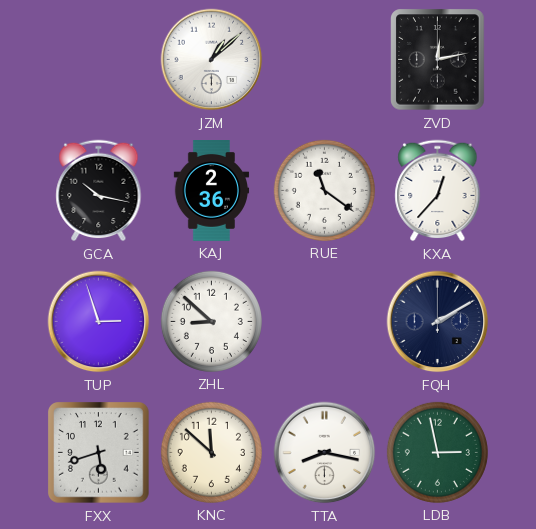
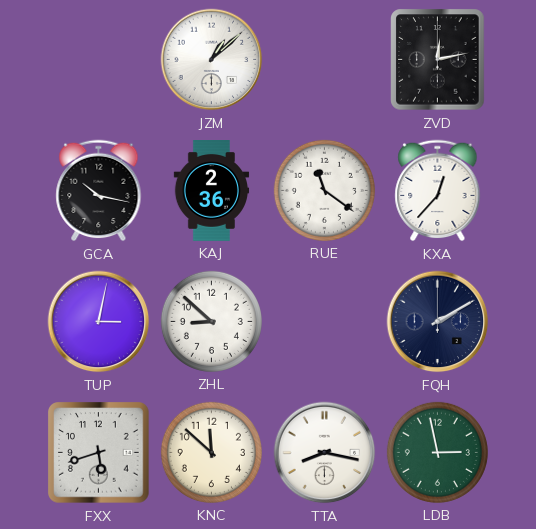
TUP: 2:57 -> 3:02 (99, 322)
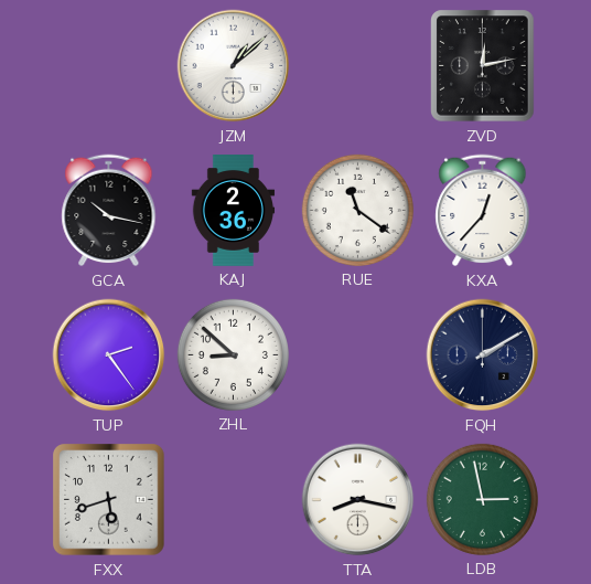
TUP: 3:02 -> 2:24 (109, 355)
KNC: 11:52 -> none (211, 452)
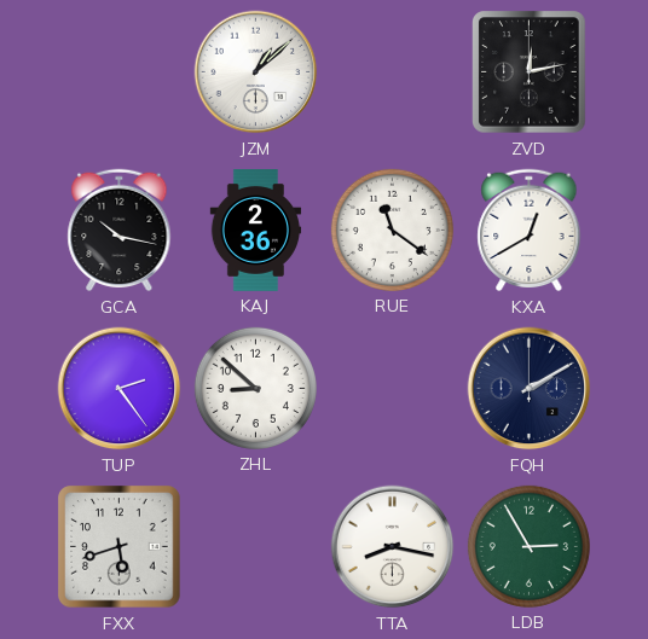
KXA: 12:37 -> 12:40 (530, 231)
LDB: 2:58 -> 2:55 (528, 546)
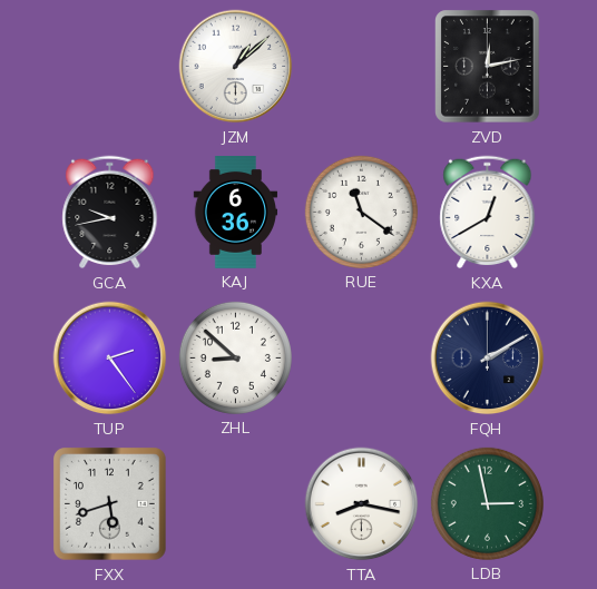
GCA: 10:17 -> 9:43 (110, 213)
KAJ: 2:36 -> 6:36 (236, 213)
LDB: 2:55 -> 2:58 (487, 503)
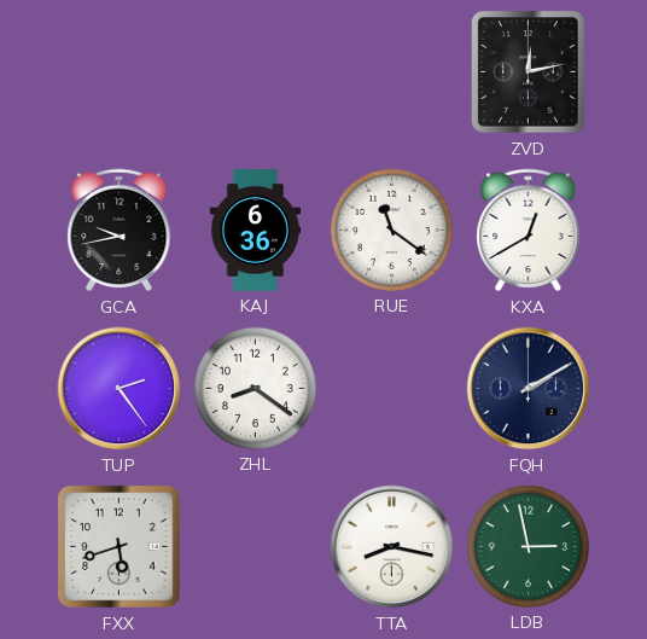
JZM: 1:08 -> none (236, 67)
ZHL: 8:52 -> 8:21 (255, 388)
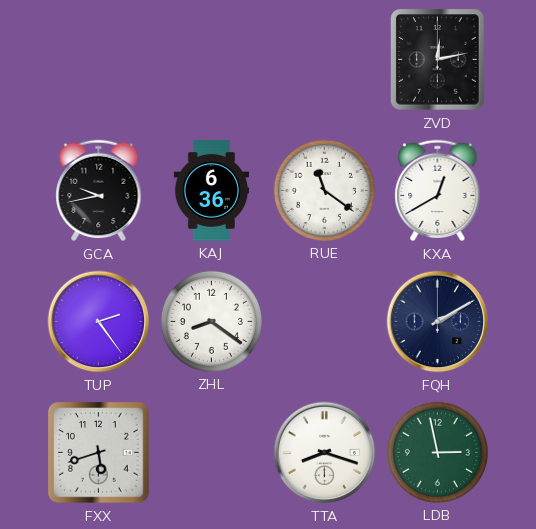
TTA: 8:17 -> 8:18 (325, 453)
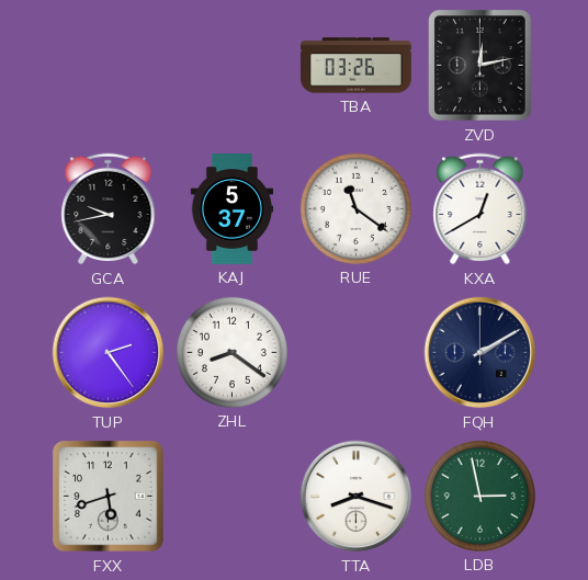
TBA: none -> 03:26 (357, 66)
KAJ: 6:36 -> 5:37 (233, 209)
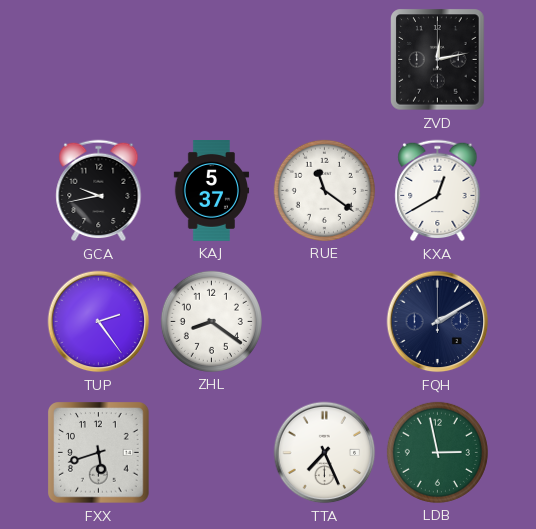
TBA: 03:26 -> none (357, 66)
TTA: 8:18 -> 7:26 (325, 453)
